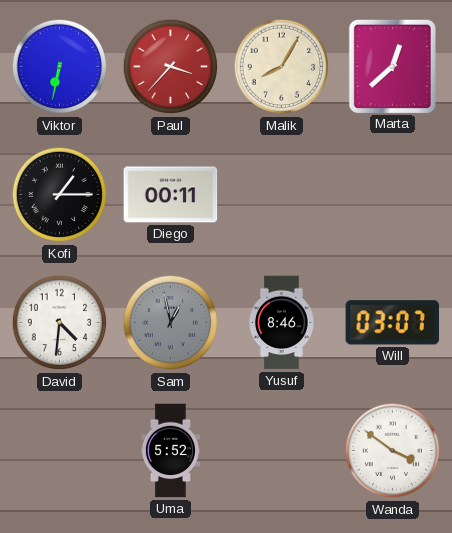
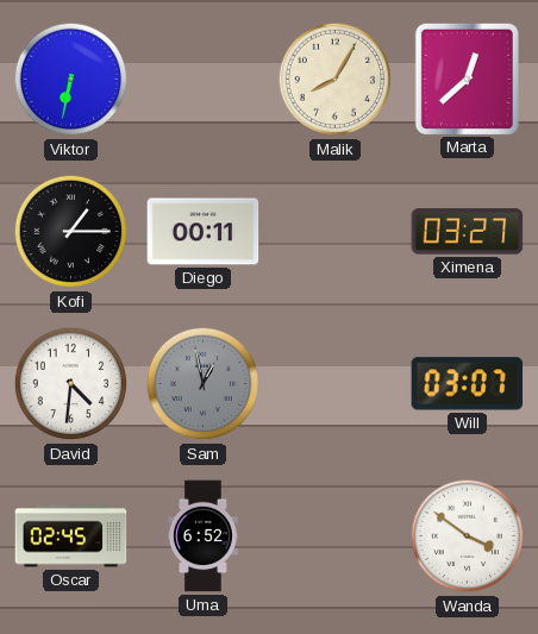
Paul: 3:37 -> none (171, 67)
Ximena: none -> 03:27 (468, 232)
Yusuf: 8:46 -> none (282, 323)
Oscar: none -> 02:45 (71, 536)
Uma: 5:52 -> 6:52 (202, 536)
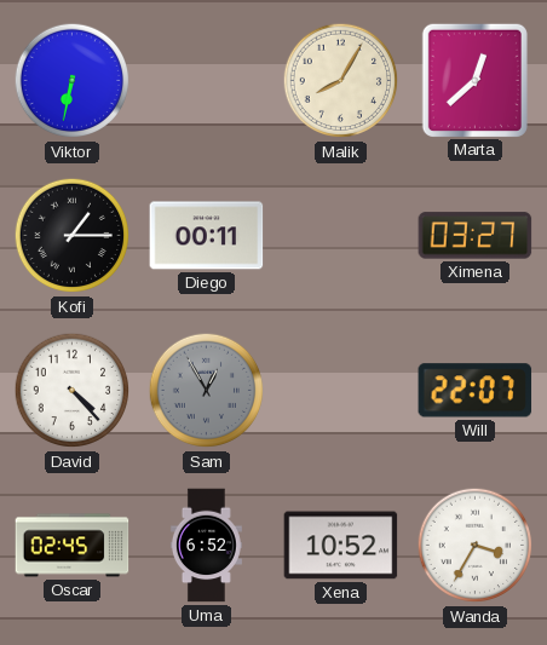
David: 4:31 -> 4:23 (73, 391)
Sam: 12:58 -> 12:55 (207, 391)
Will: 03:07 -> 22:07 (476, 391)
Xena: none -> 10:52 (341, 546)
Wanda: 3:51 -> 3:35 (476, 546)
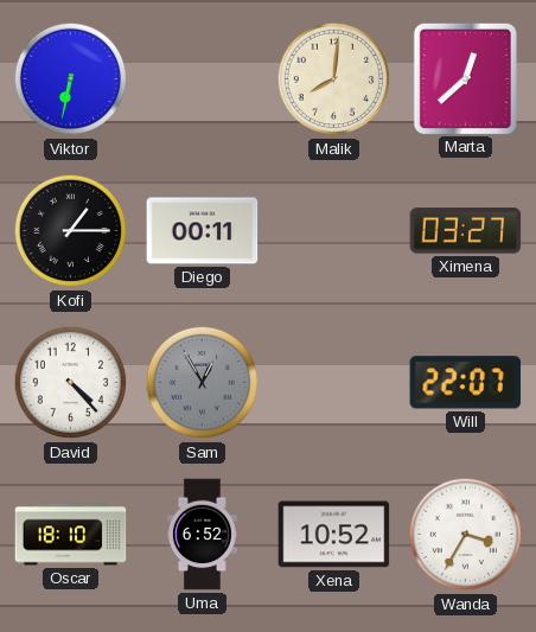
Malik: 8:05 -> 8:01 (334, 79)
Oscar: 02:45 -> 18:10 (71, 535)
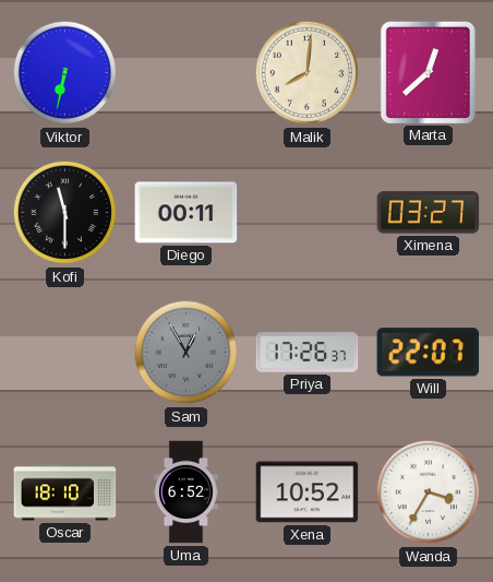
Kofi: 1:15 -> 11:30 (65, 213)
David: 4:23 -> none (71, 383)
Priya: none -> 17:26 (308, 353)
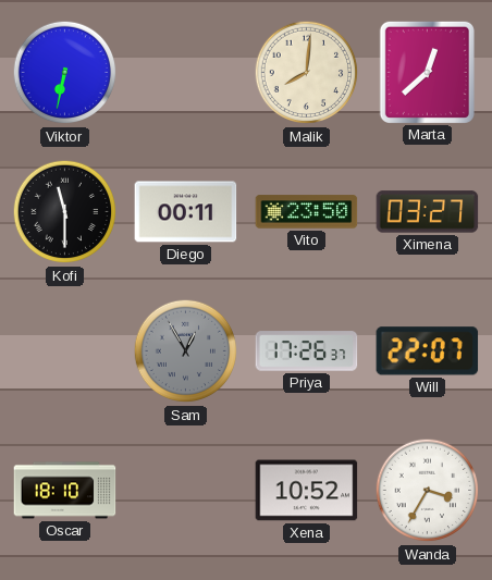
Vito: none -> 23:50 (307, 212)
Uma: 6:52 -> none (185, 492)
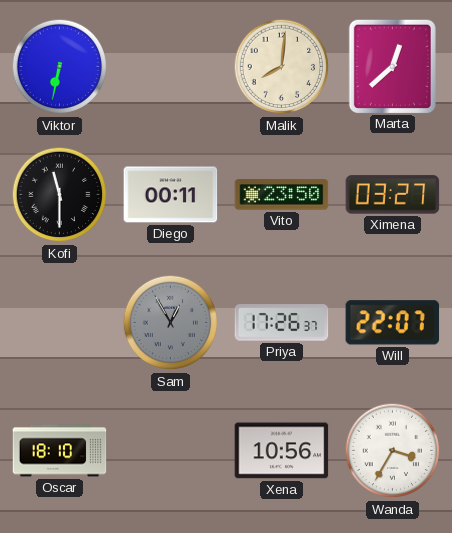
Xena: 10:52 -> 10:56 (282, 451)
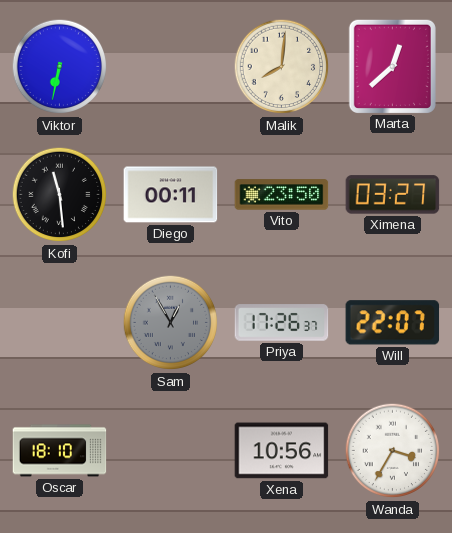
Kofi: 11:30 -> 11:29 (60, 195)
